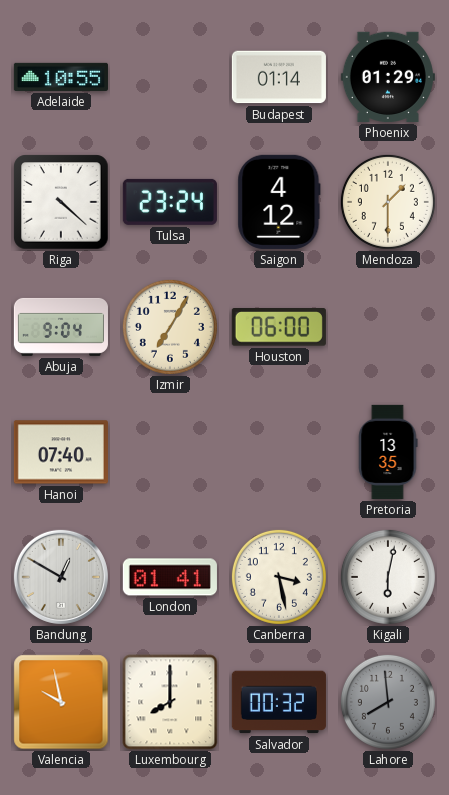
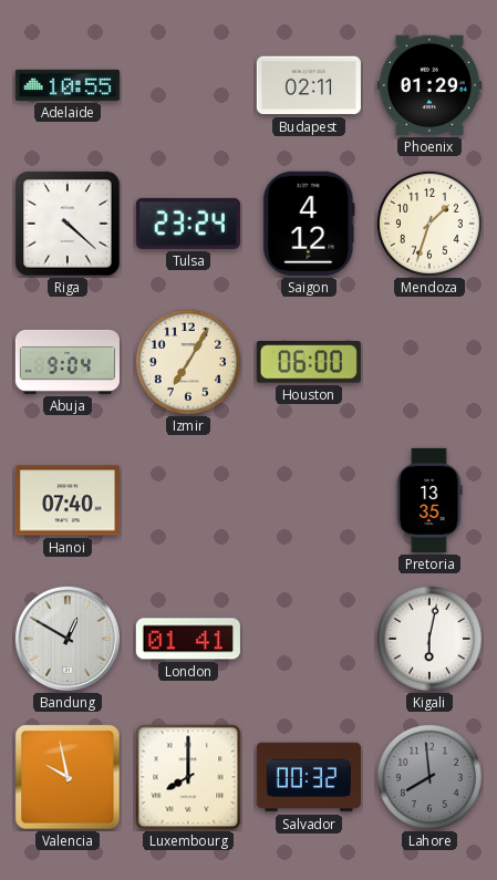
Budapest: 01:14 -> 02:11 (309, 85)
Mendoza: 1:30 -> 1:33 (429, 224)
Canberra: 3:28 -> none (279, 577)
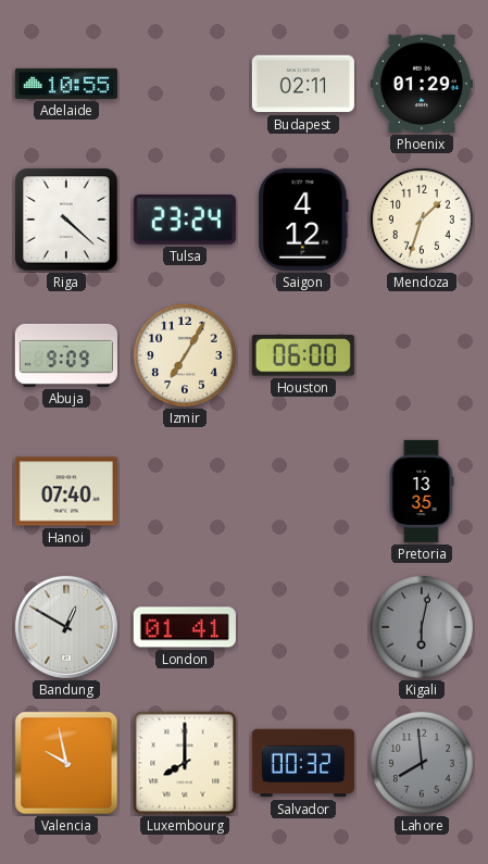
Abuja: 9:04 -> 9:09 (66, 355)
Kigali dial: white -> grey (422, 627)
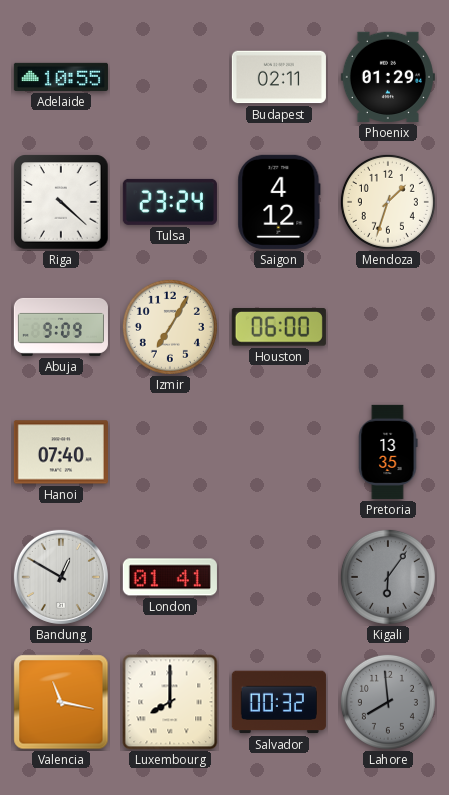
Kigali: 6:02 -> 6:06 (388, 577)
Valencia: 9:58 -> 11:17 (61, 702)
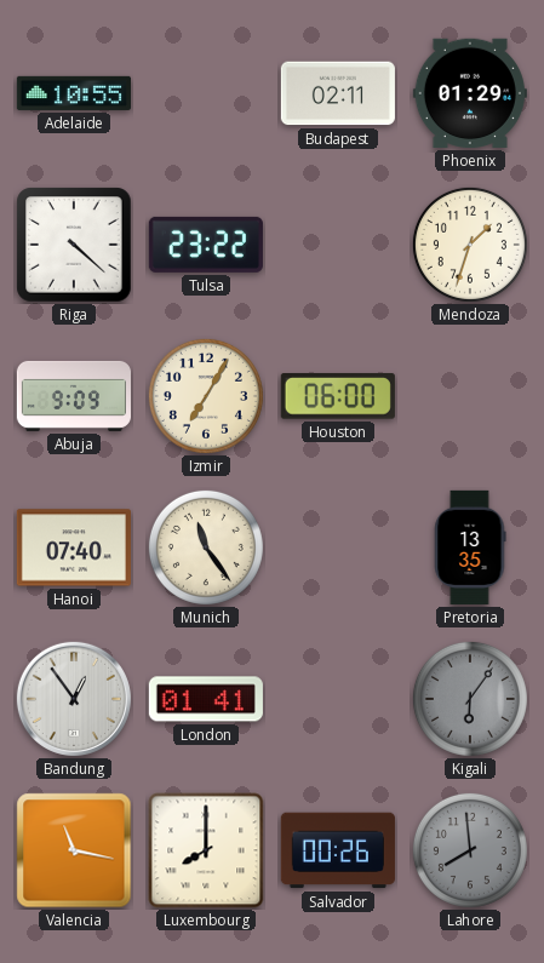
Tulsa: 23:24 -> 23:22 (206, 245)
Saigon: 4:12 -> none (279, 202)
Munich: none -> 11:24 (206, 548)
Bandung: 12:50 -> 12:54 (74, 699)
Salvador: 00:32 -> 00:26 (338, 850)
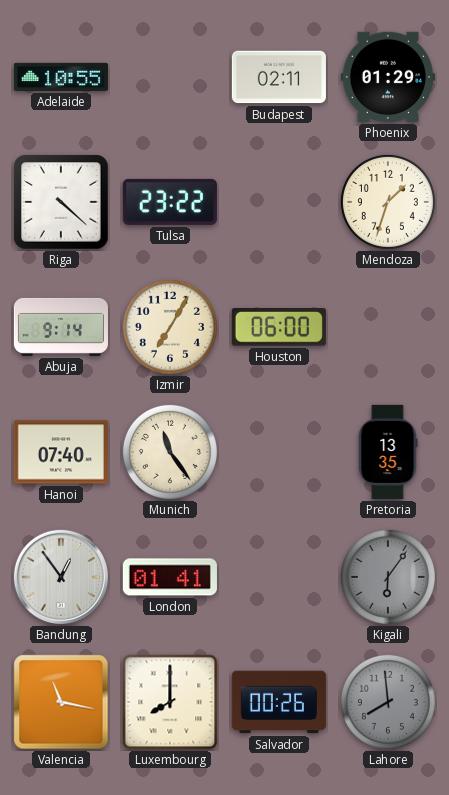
Abuja: 9:09 -> 9:14 (61, 327)
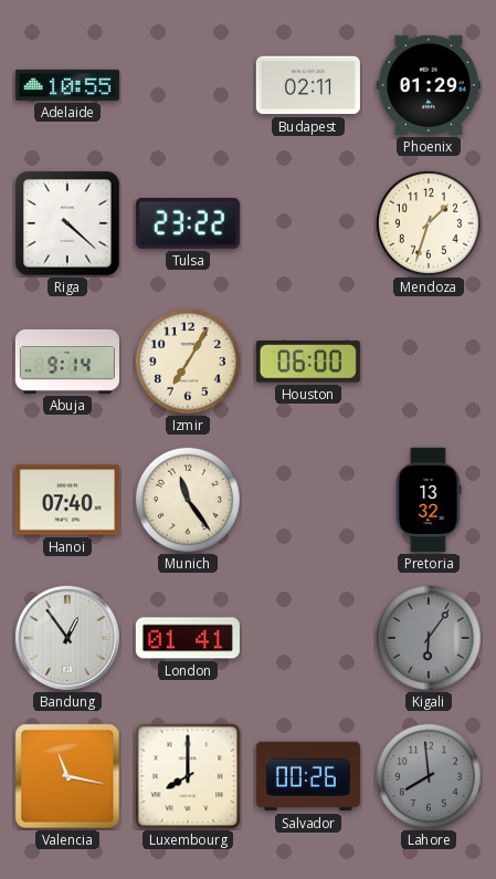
Pretoria: 13:35 -> 13:32 (429, 500)
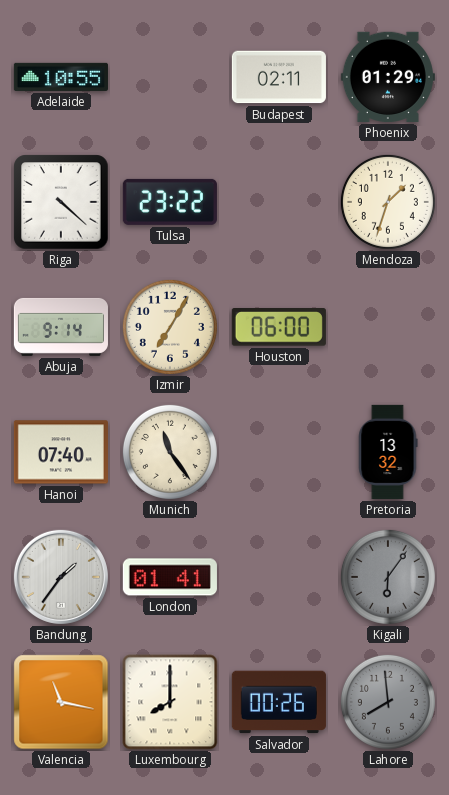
Bandung: 12:54 -> 1:36 (61, 577)
